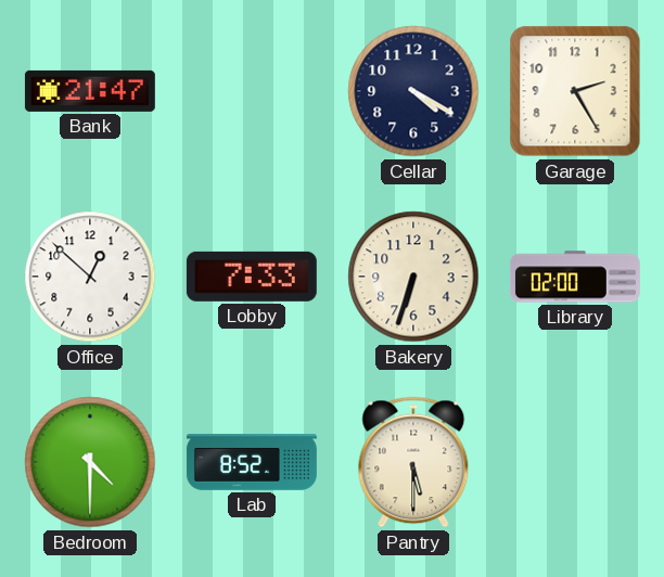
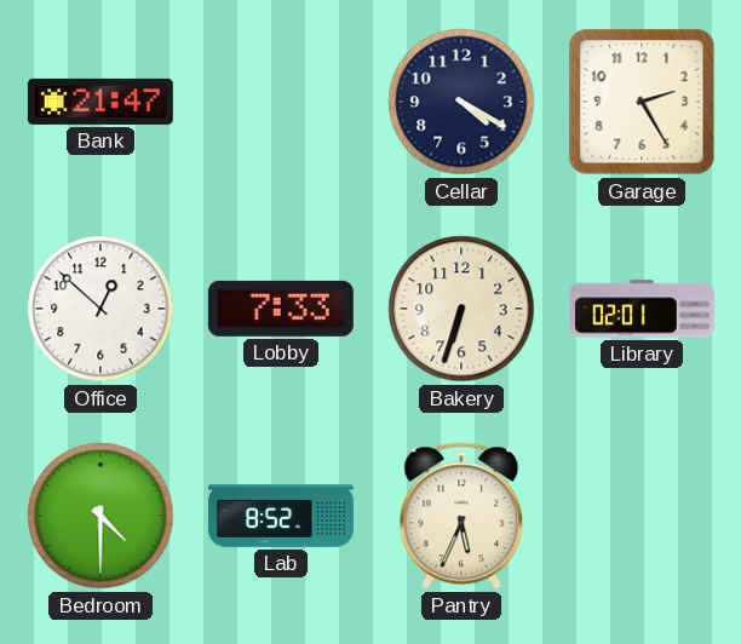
Library: 02:00 -> 02:01 (642, 309)
Pantry: 5:30 -> 5:34 (461, 516)
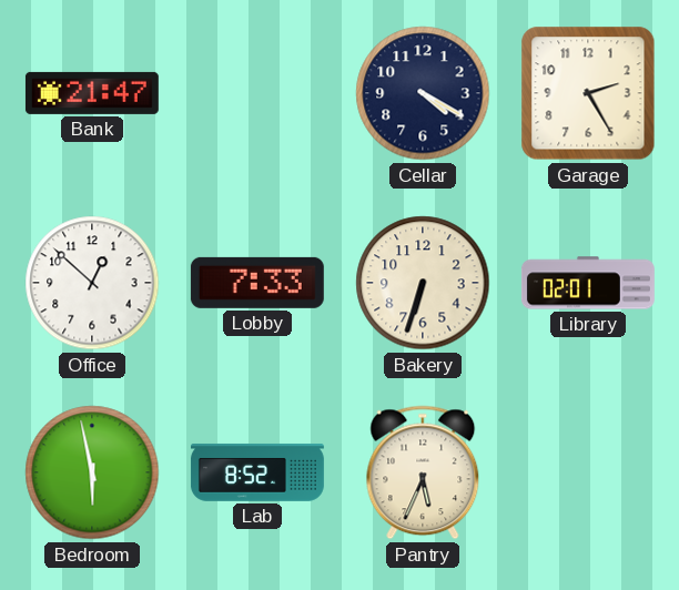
Bedroom: 4:30 -> 5:58 (92, 472)
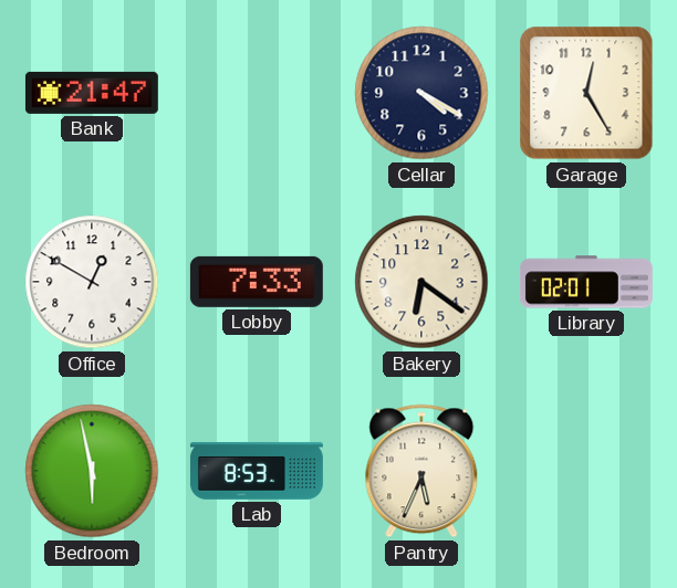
Garage: 2:25 -> 12:25 (586, 93)
Office: 12:52 -> 12:50 (92, 282)
Bakery: 6:33 -> 6:21 (421, 282)
Lab: 8:52 -> 8:53 (257, 471)
